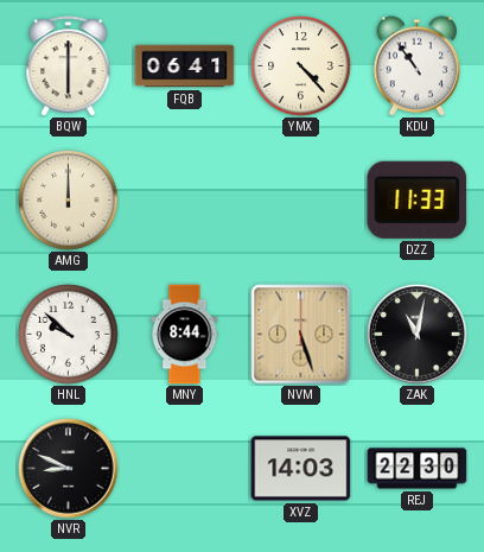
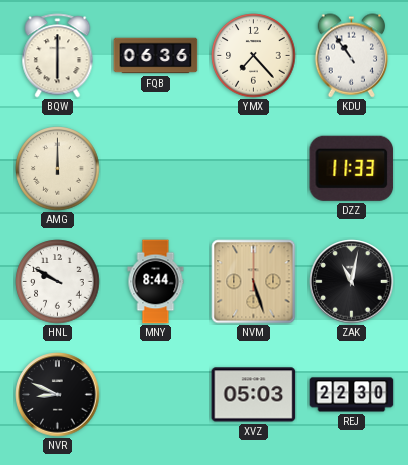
FQB: 06:41 -> 06:36 (156, 56)
YMX: 4:23 -> 7:23 (254, 56)
HNL: 9:52 -> 9:50 (58, 282)
XVZ: 14:03 -> 05:03 (254, 395)
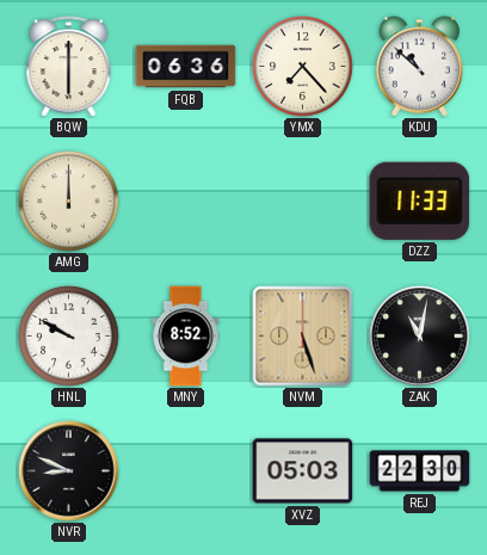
KDU: 10:54 -> 10:52 (419, 67)
MNY: 8:44 -> 8:52 (186, 337)
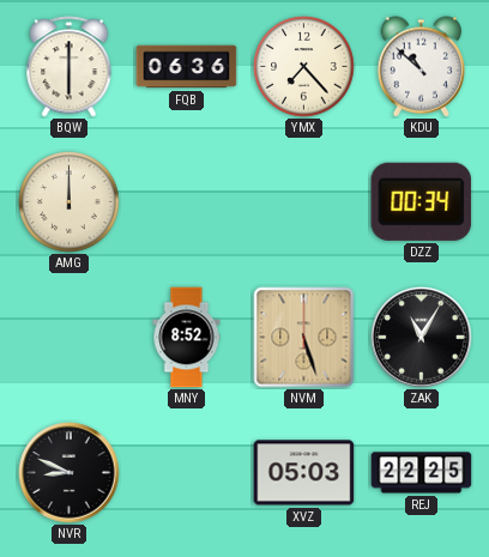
DZZ: 11:33 -> 00:34 (422, 201)
HNL: 9:50 -> none (69, 337)
ZAK: 11:02 -> 11:05 (422, 338)
REJ: 22:30 -> 22:25 (422, 473)
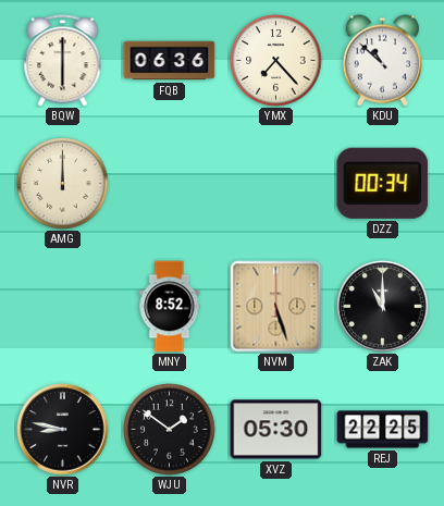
ZAK: 11:05 -> 11:00 (383, 307)
NVR: 8:49 -> 8:47 (63, 430)
WJU: none -> 1:51 (170, 430)
XVZ: 05:03 -> 05:30 (276, 430)
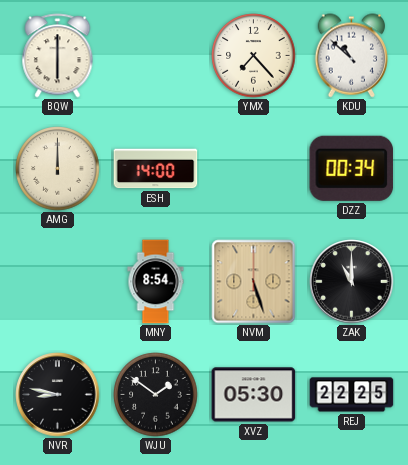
FQB: 06:36 -> none (170, 61)
ESH: none -> 14:00 (156, 169)
MNY: 8:52 -> 8:54 (156, 282)
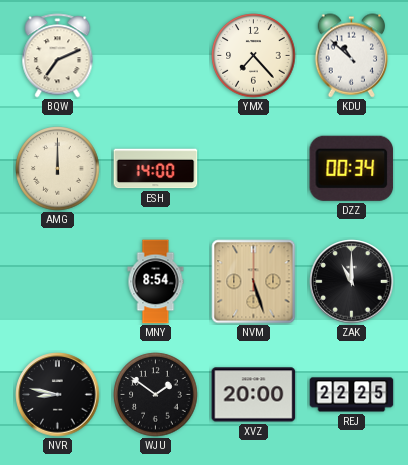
BQW: 6:00 -> 7:11 (58, 56)
XVZ: 05:30 -> 20:00 (254, 395)
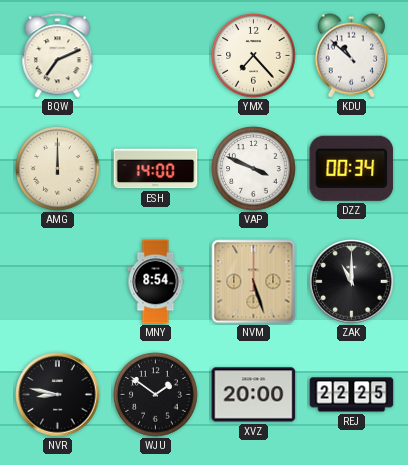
VAP: none -> 3:49 (254, 169)
